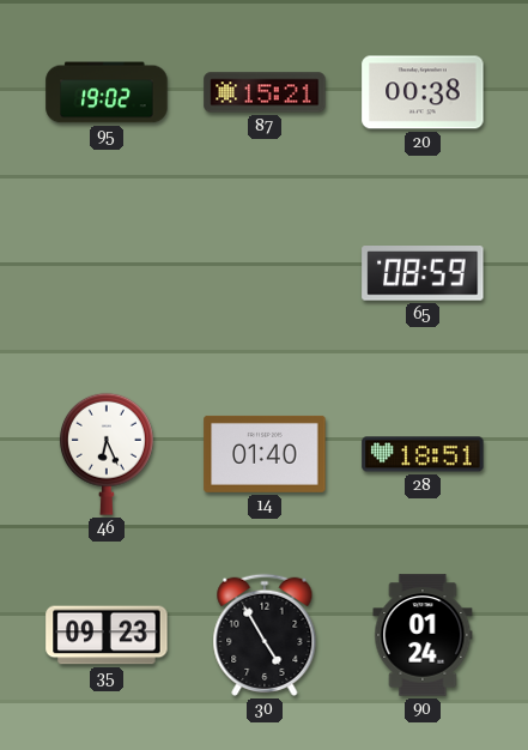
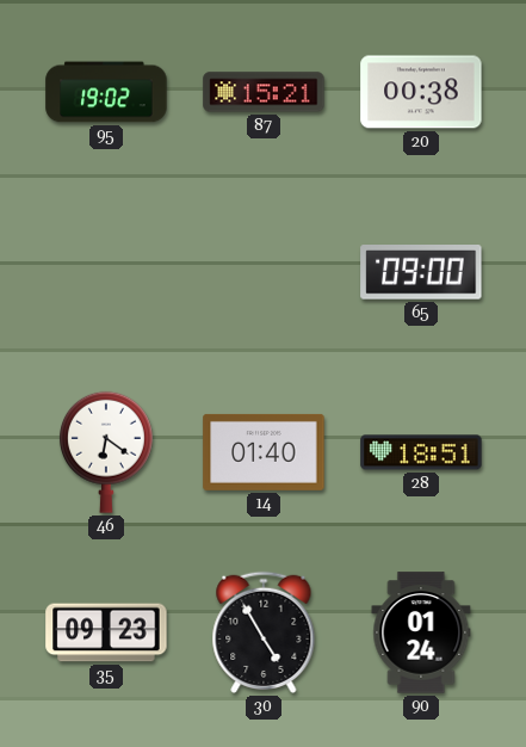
65: 08:59 -> 09:00 (421, 273)
46: 6:26 -> 6:21 (106, 452)
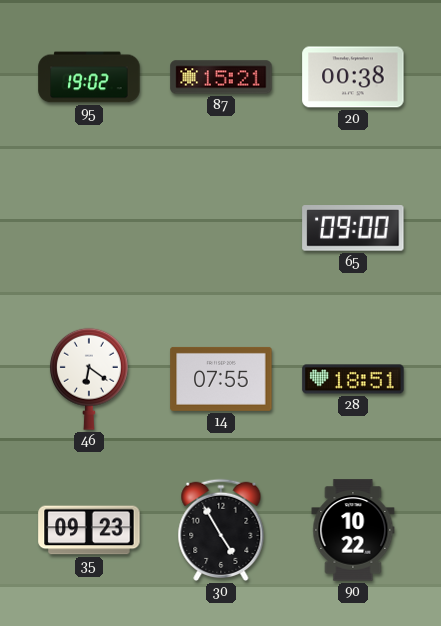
14: 01:40 -> 07:55 (221, 379)
90: 01:24 -> 10:22 (353, 530)
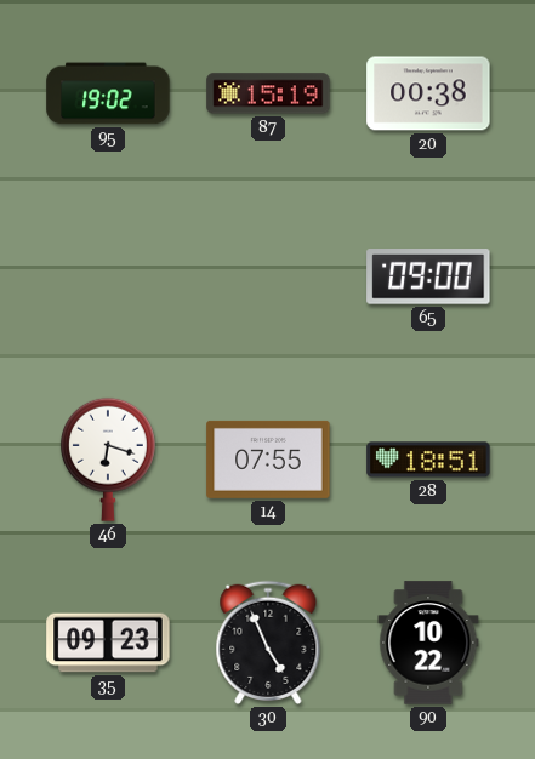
87: 15:21 -> 15:19 (268, 93)
46: 6:21 -> 6:18 (108, 460)
30: 4:55 -> 4:56 (268, 643)
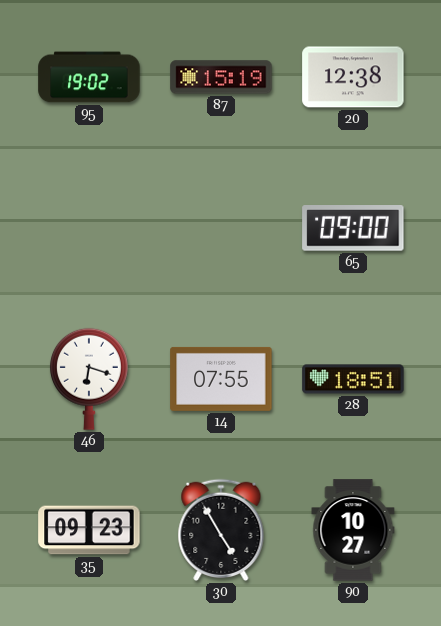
20: 00:38 -> 12:38 (353, 77)
30: 4:56 -> 4:55 (221, 530)
90: 10:22 -> 10:27 (353, 530)
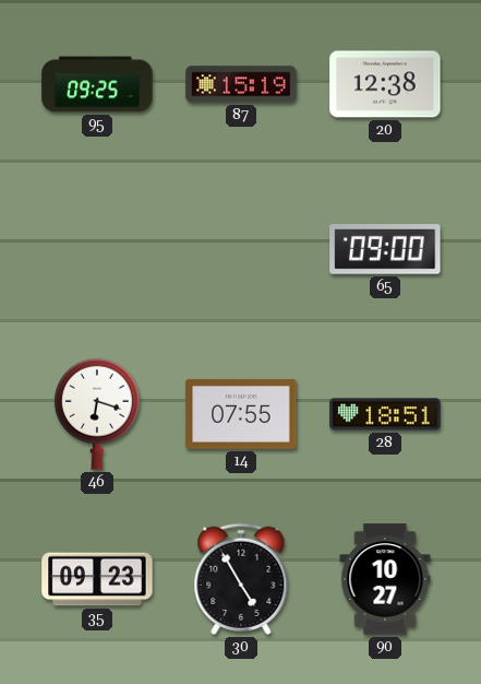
95: 19:02 -> 09:25 (97, 84)
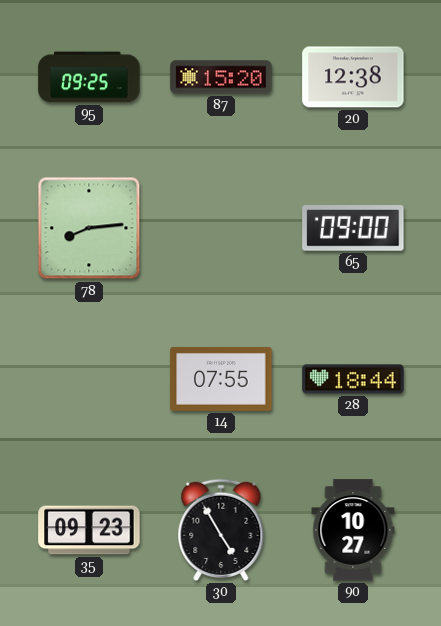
87: 15:19 -> 15:20 (221, 77)
78: none -> 8:14 (89, 228)
46: 6:18 -> none (97, 414)
28: 18:51 -> 18:44 (353, 379)
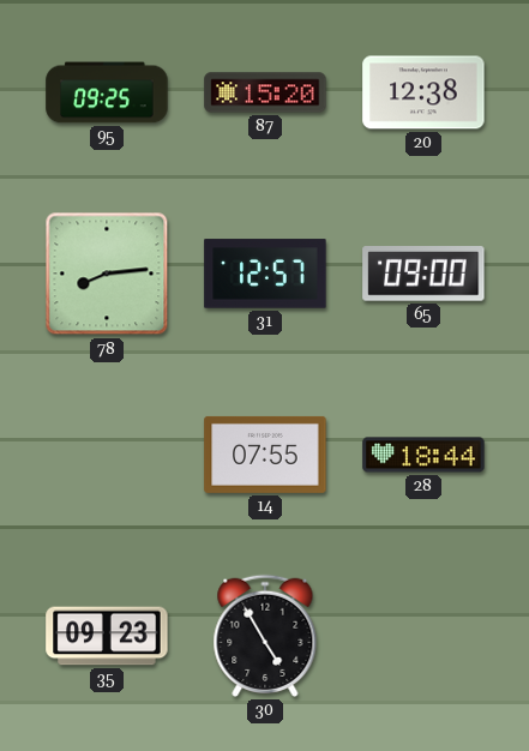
31: none -> 12:57 (265, 274)
90: 10:27 -> none (353, 530)
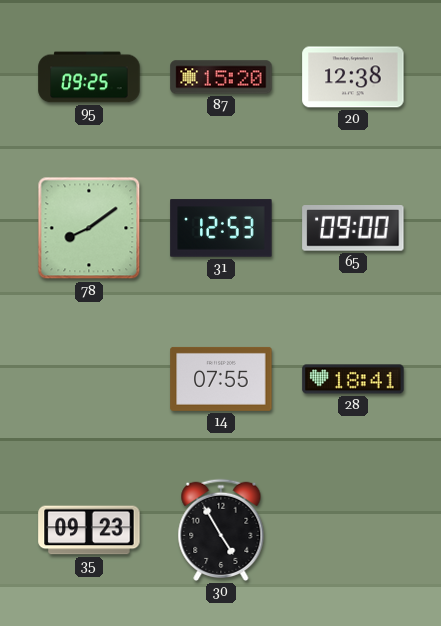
78: 8:14 -> 8:09 (89, 228)
31: 12:57 -> 12:53 (221, 228)
28: 18:44 -> 18:41 (353, 379)
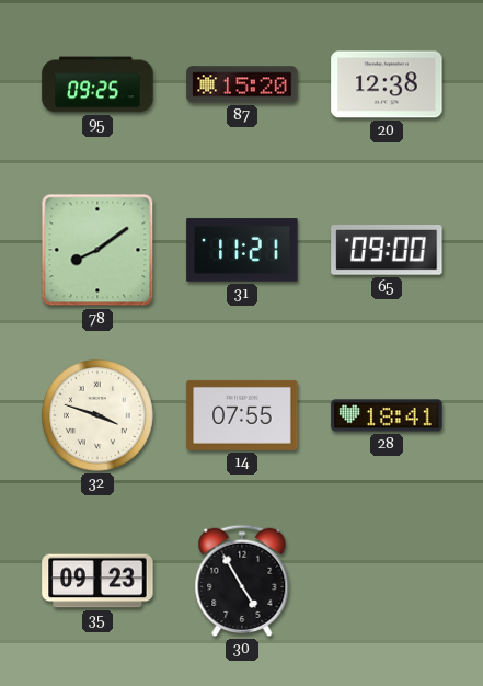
31: 12:53 -> 11:21 (242, 250)
32: none -> 3:48 (97, 415)
